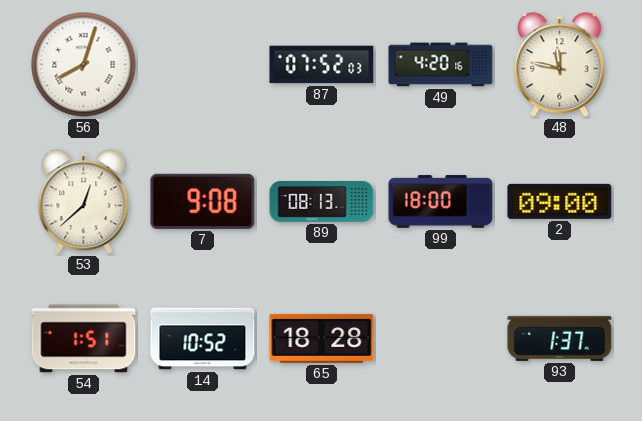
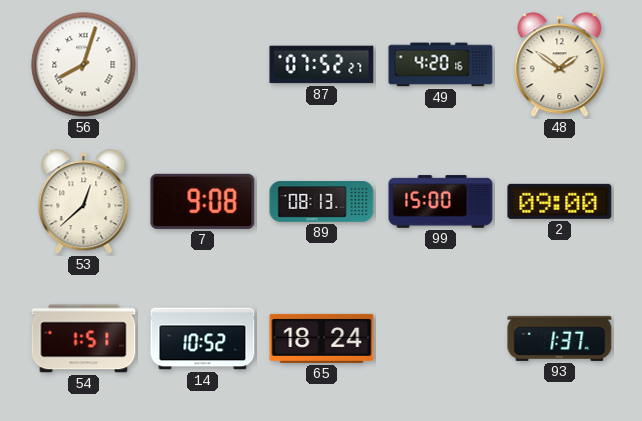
87: 07:52:03 -> 07:52:27 (322, 65)
48: 11:47 -> 1:51 (560, 65)
99: 18:00 -> 15:00 (441, 202)
65: 18:28 -> 18:24 (322, 338)
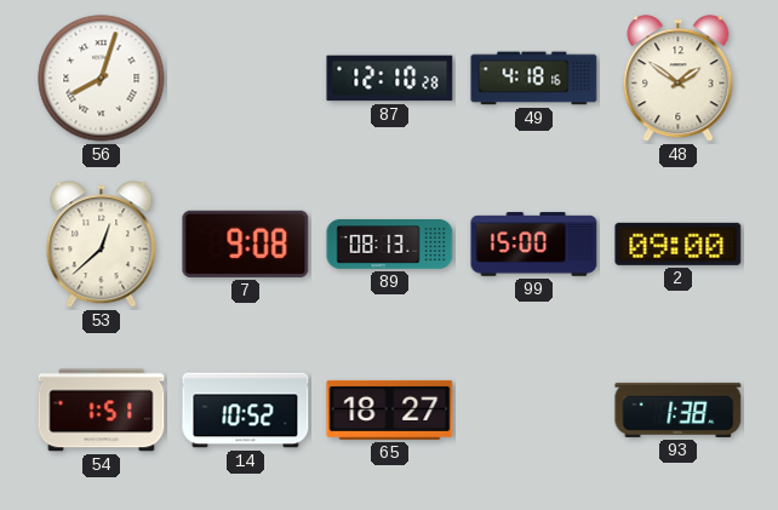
87: 07:52 -> 12:10 (390, 79)
49: 4:20 -> 4:18 (534, 79)
65: 18:24 -> 18:27 (390, 409)
93: 1:37 -> 1:38 (679, 409)
